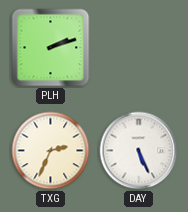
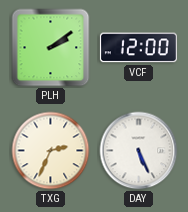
PLH: 2:12 -> 2:09 (51, 48)
VCF: none -> 12:00 (138, 48)
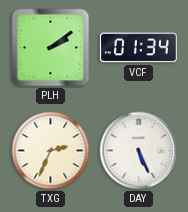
VCF: 12:00 -> 01:34 (138, 48)
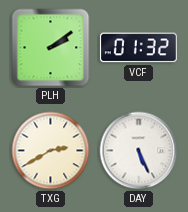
VCF: 01:34 -> 01:32 (138, 48)
TXG: 2:34 -> 2:40 (51, 151)
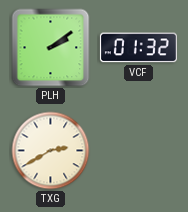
DAY: 5:26 -> none (139, 151)
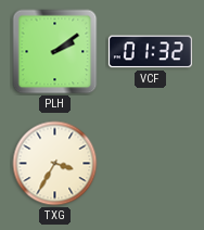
TXG: 2:40 -> 3:35 (55, 164)
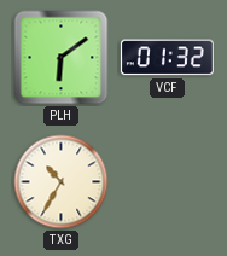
PLH: 2:09 -> 6:09 (62, 58)
TXG: 3:35 -> 10:35 (62, 182)
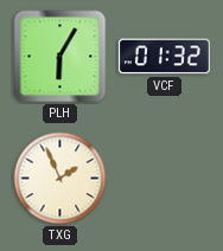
PLH: 6:09 -> 6:05 (60, 57)
TXG: 10:35 -> 1:56 (60, 179)
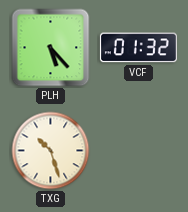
PLH: 6:05 -> 5:23 (51, 48)
TXG: 1:56 -> 10:27 (51, 151)
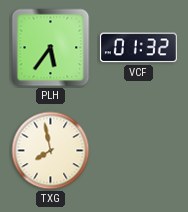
PLH: 5:23 -> 5:36 (51, 48)
TXG: 10:27 -> 7:58 (51, 151)
